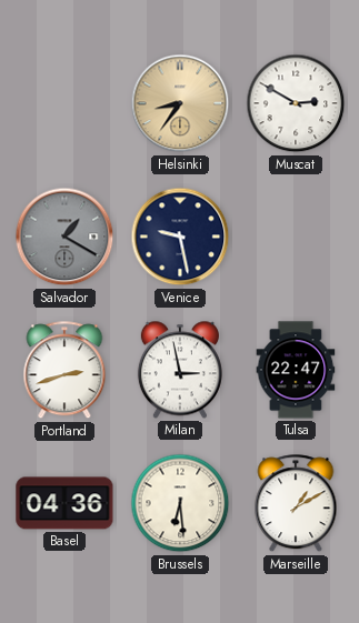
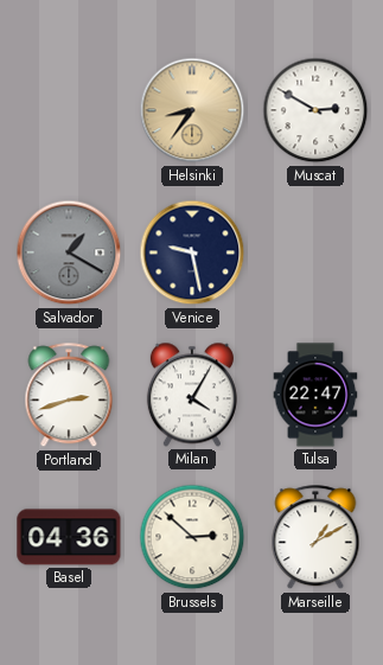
Milan: 2:58 -> 4:05 (192, 395)
Brussels: 6:29 -> 2:52 (192, 537)
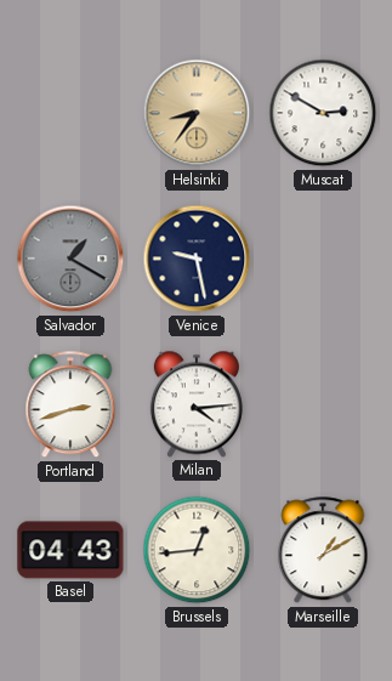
Milan: 4:05 -> 4:14 (197, 404)
Tulsa: 22:47 -> none (315, 395)
Basel: 04:36 -> 04:43 (70, 550)
Brussels: 2:52 -> 12:44 (197, 550)
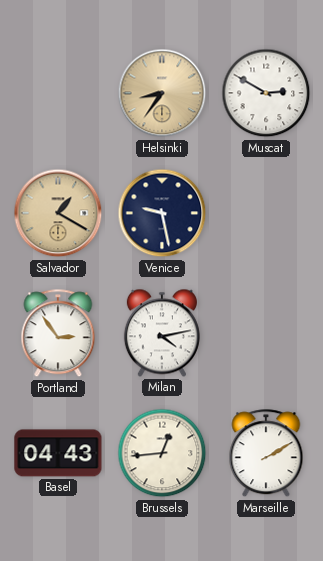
Salvador dial: grey -> champagne (58, 213)
Portland: 2:42 -> 2:54 (58, 334)
Milan: 4:14 -> 4:13 (162, 333)
Marseille: 1:10 -> 2:10 (266, 454)
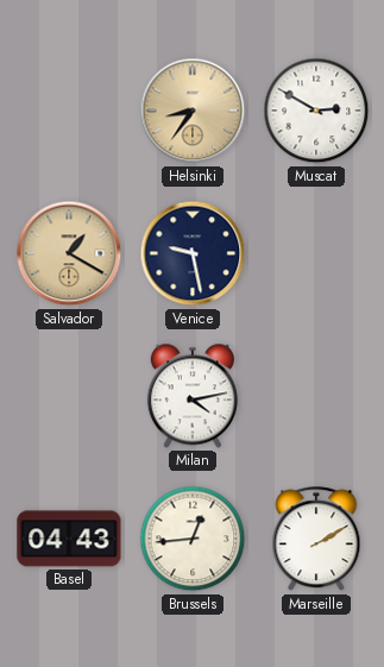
Portland: 2:54 -> none (58, 334)
